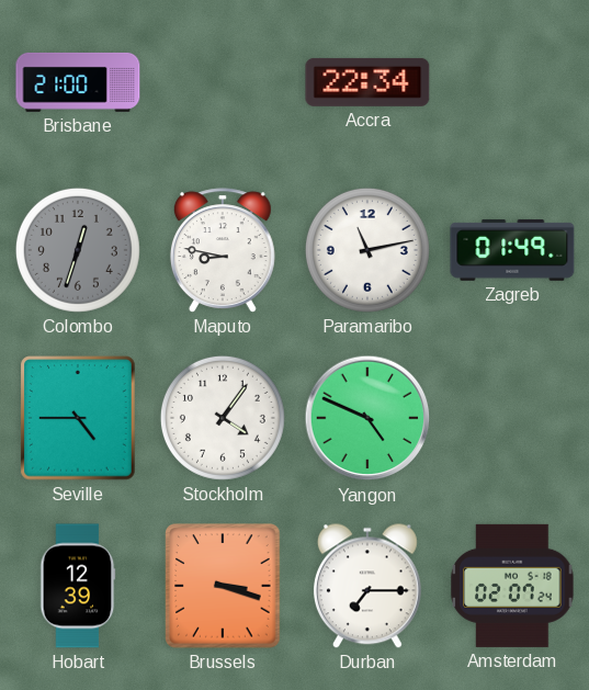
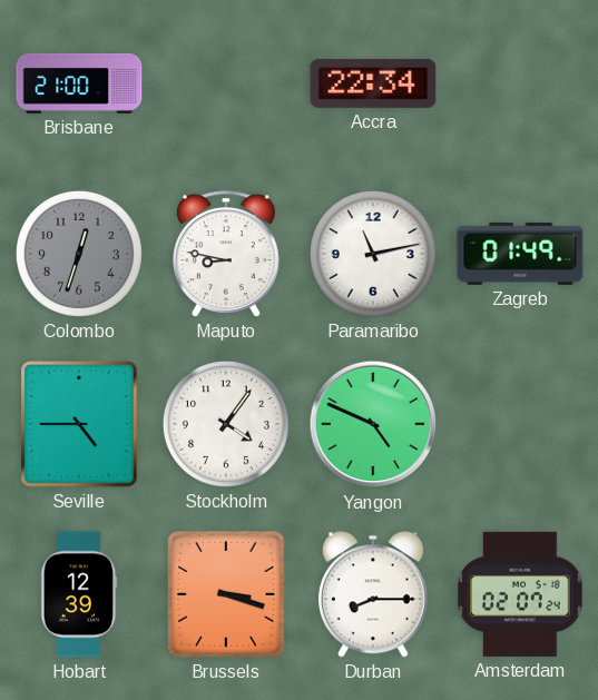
Durban: 7:15 -> 8:15 (373, 594)
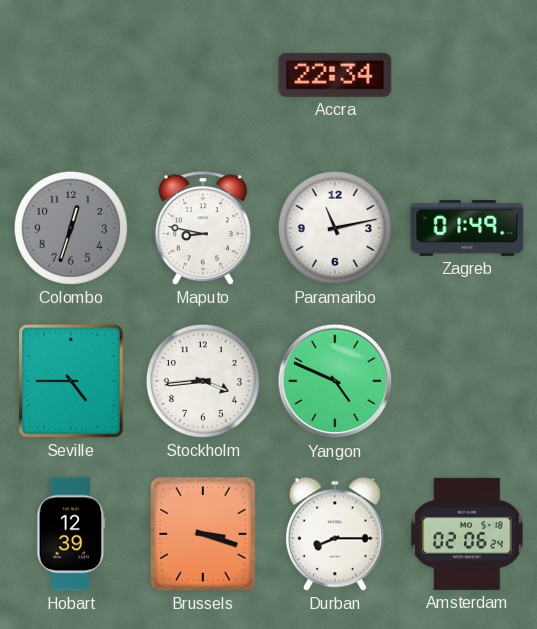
Brisbane: 21:00 -> none (79, 83)
Stockholm: 4:06 -> 3:44 (203, 381)
Amsterdam: 02:07 -> 02:06 (467, 534)
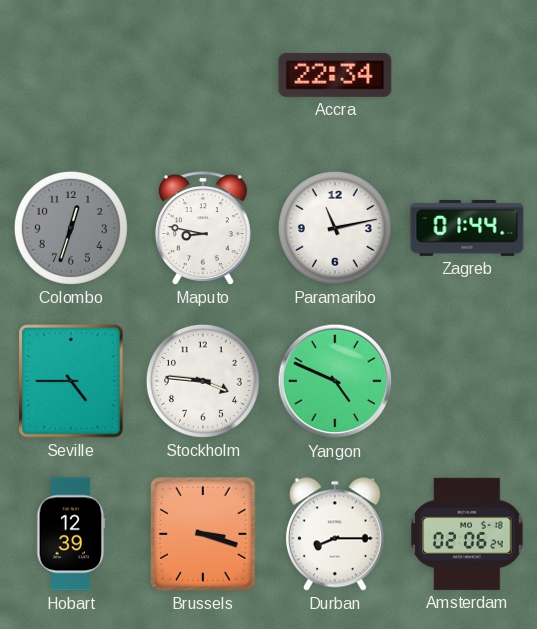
Zagreb: 01:49 -> 01:44 (467, 228)
Stockholm: 3:44 -> 3:46 (203, 381)
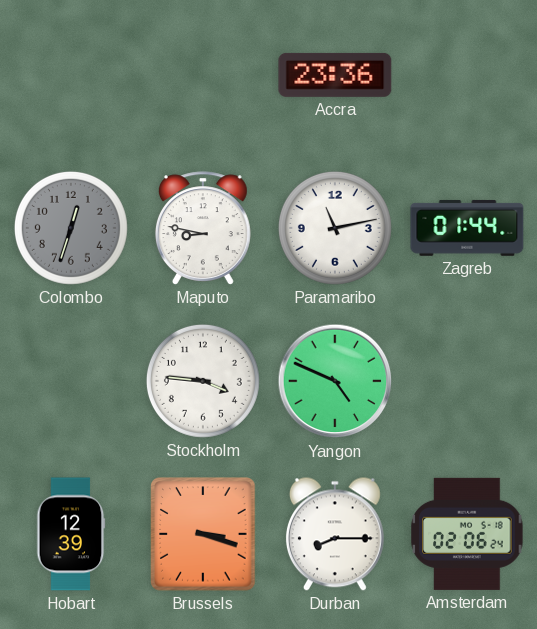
Accra: 22:34 -> 23:36 (335, 75)
Seville: 4:45 -> none (71, 381)
